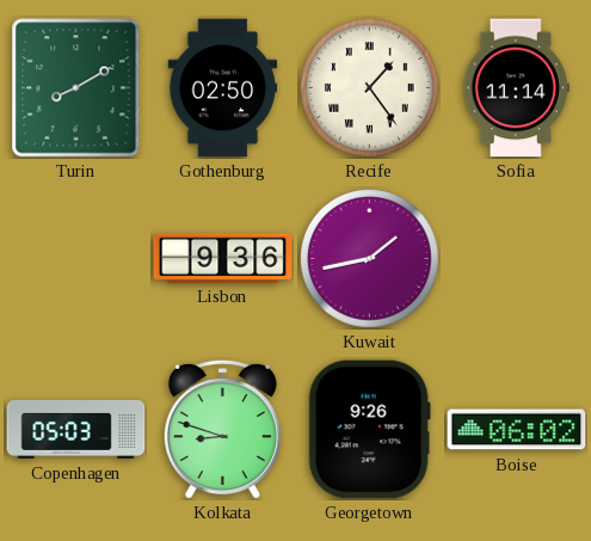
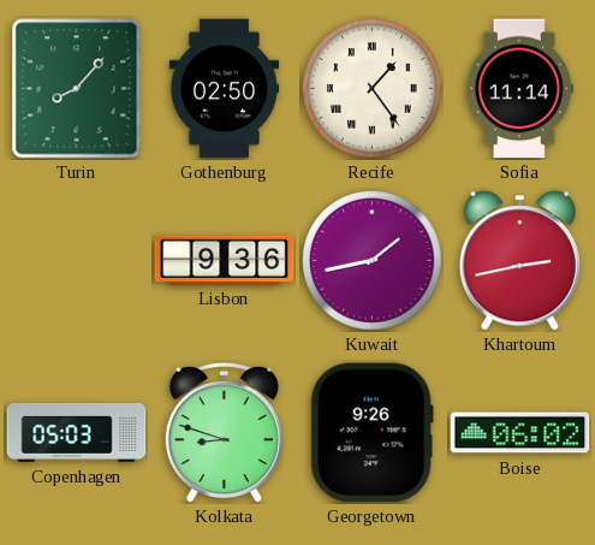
Turin: 8:10 -> 8:07 (77, 89)
Khartoum: none -> 2:43 (519, 261)
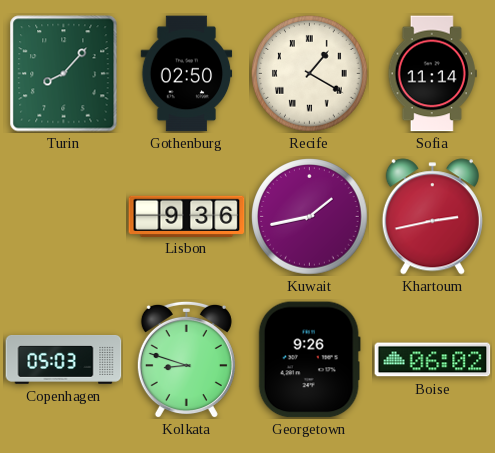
Recife: 1:24 -> 1:20 (310, 74)
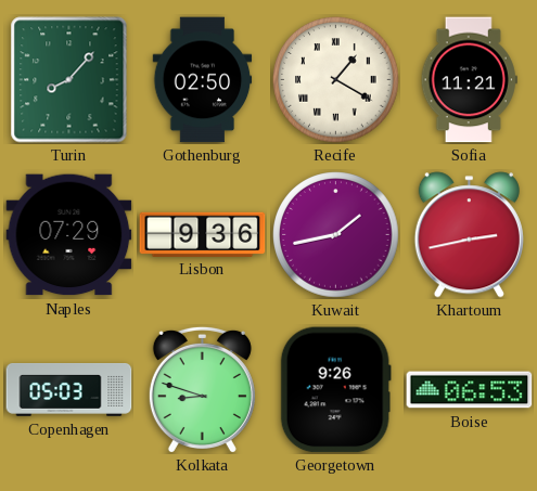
Sofia: 11:14 -> 11:21 (469, 80)
Naples: none -> 07:29 (69, 235)
Boise: 06:02 -> 06:53 (470, 390)
